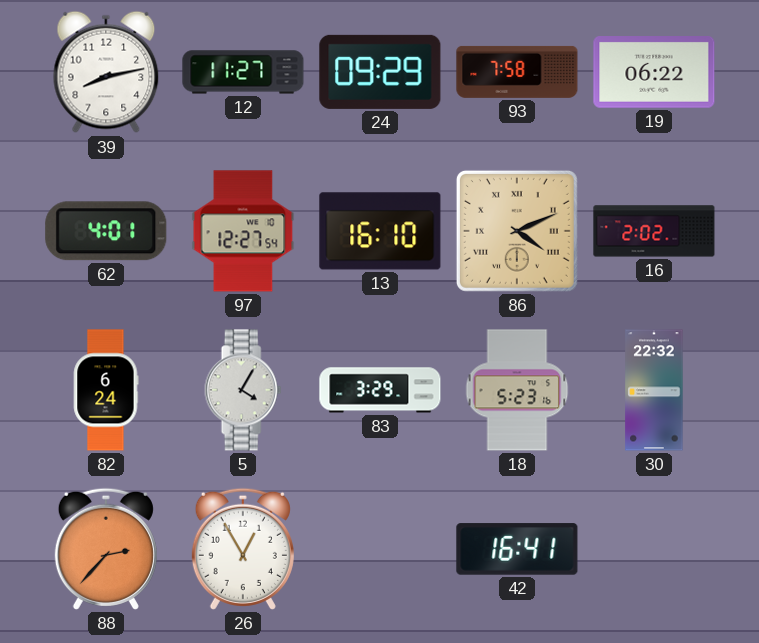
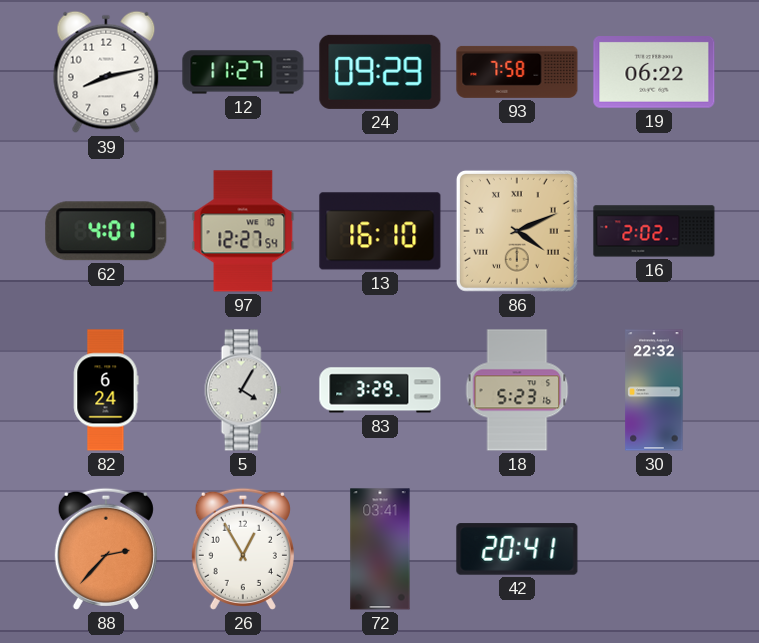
72: none -> 03:41 (380, 549)
42: 16:41 -> 20:41 (517, 549)
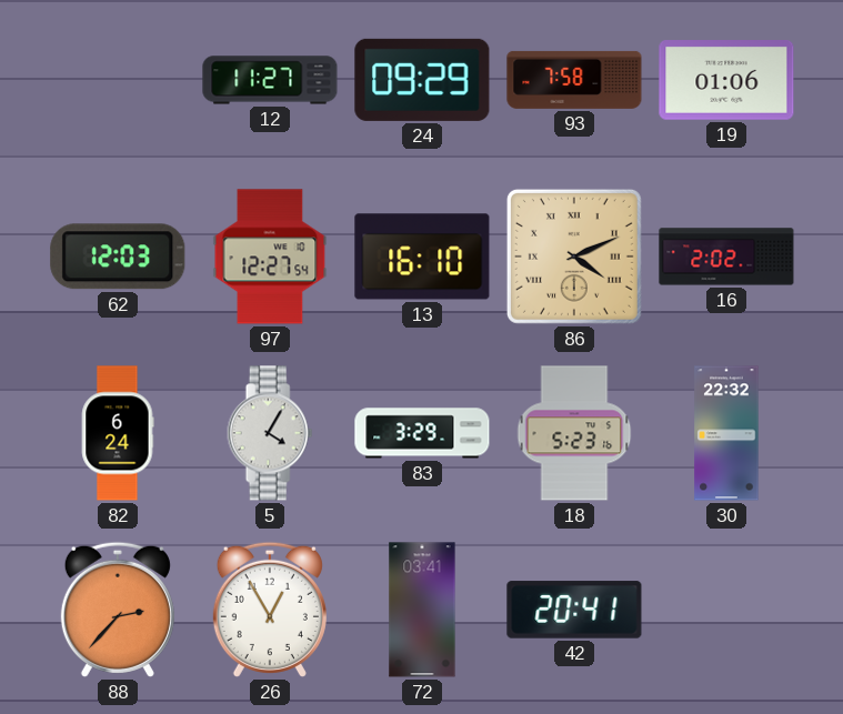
39: 8:13 -> none (106, 72)
19: 06:22 -> 01:06 (726, 81)
62: 4:01 -> 12:03 (118, 257)
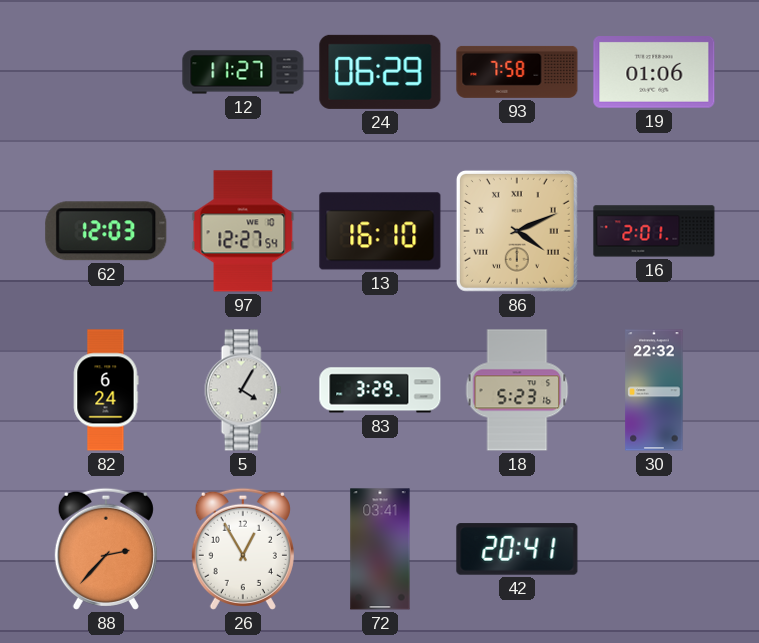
24: 09:29 -> 06:29 (380, 72)
16: 2:02 -> 2:01 (654, 231)
